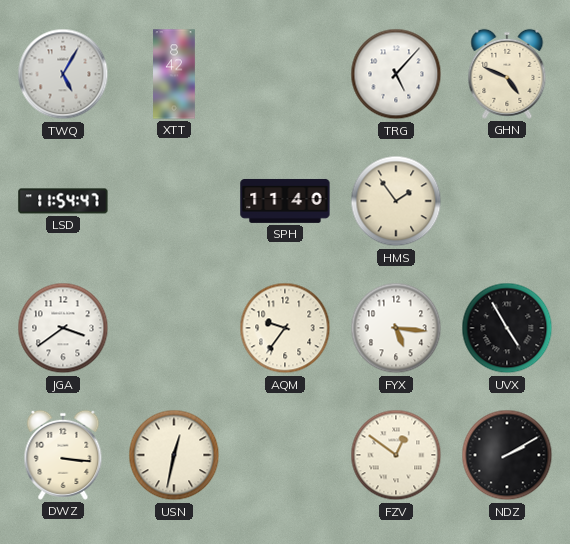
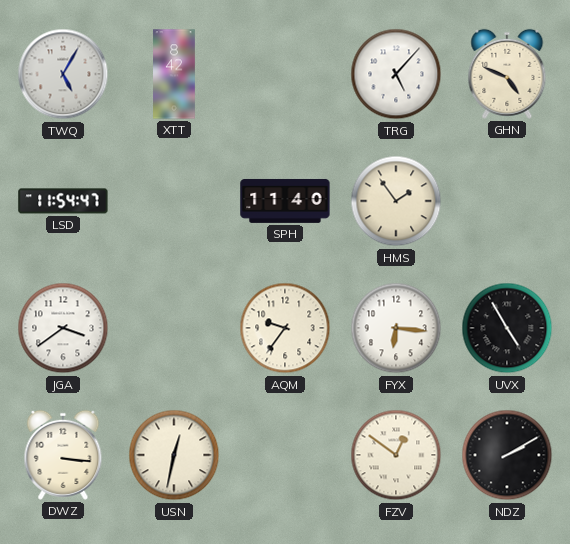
FYX: 5:16 -> 6:16 (396, 328)
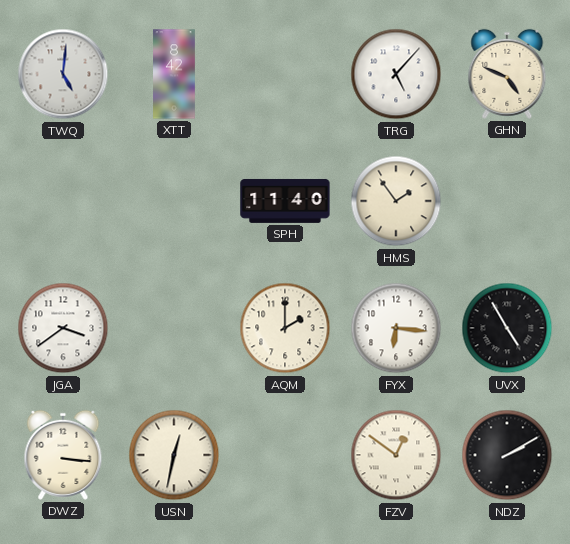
TWQ: 5:05 -> 5:01 (63, 74)
LSD: 11:54 -> none (63, 201)
AQM: 9:36 -> 2:00 (285, 328)
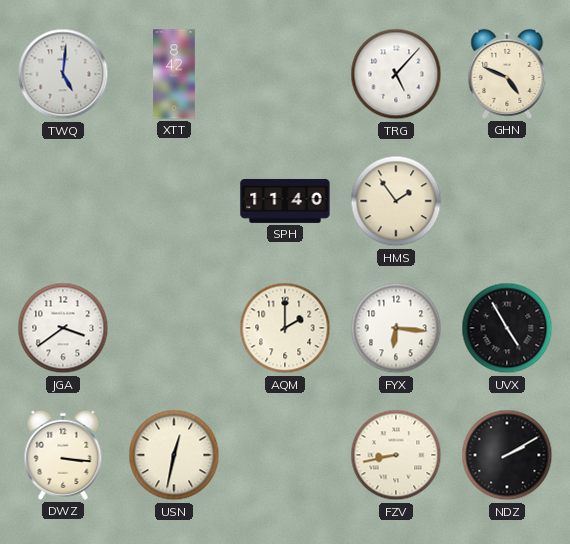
FZV: 12:51 -> 8:43 (396, 455)
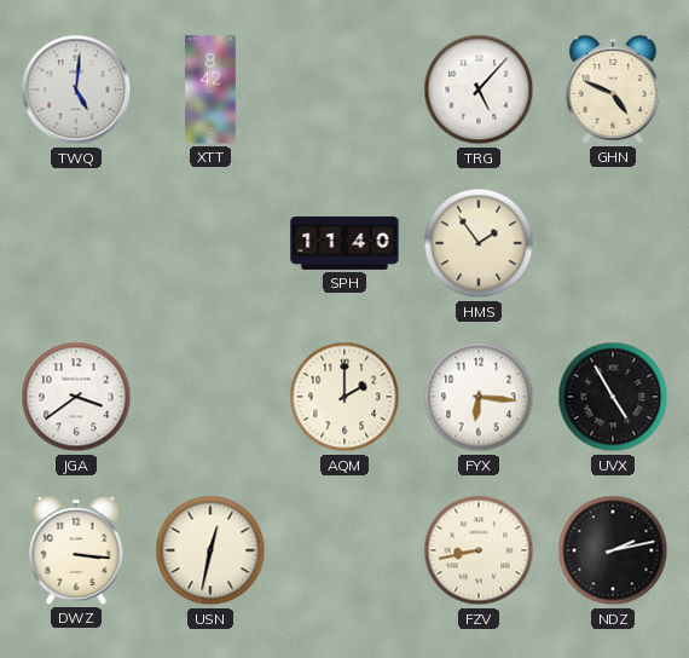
NDZ: 2:10 -> 2:13 (613, 550)
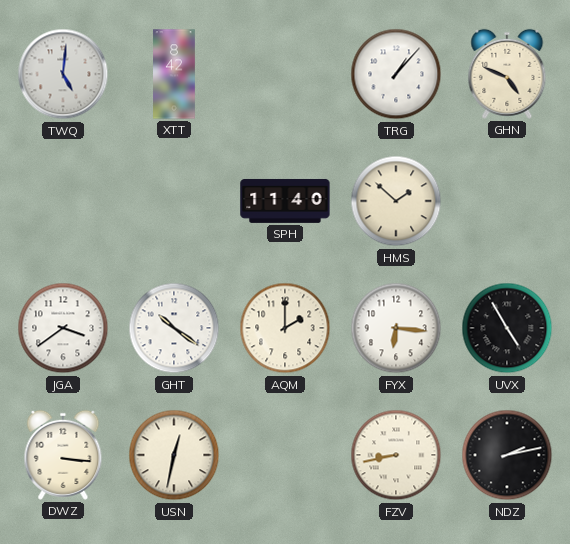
TRG: 5:07 -> 1:07 (396, 74)
HMS: 1:54 -> 1:52 (396, 201)
GHT: none -> 10:21 (174, 328)
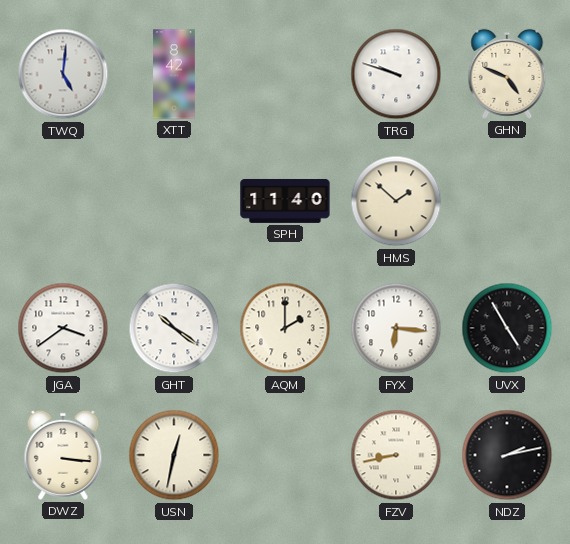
TRG: 1:07 -> 9:48 (396, 74)
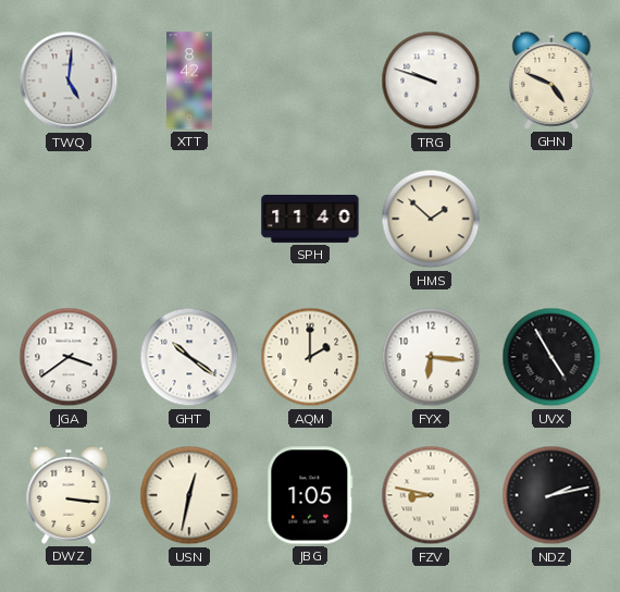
JBG: none -> 1:05 (310, 495)
FZV: 8:43 -> 8:47 (431, 495)
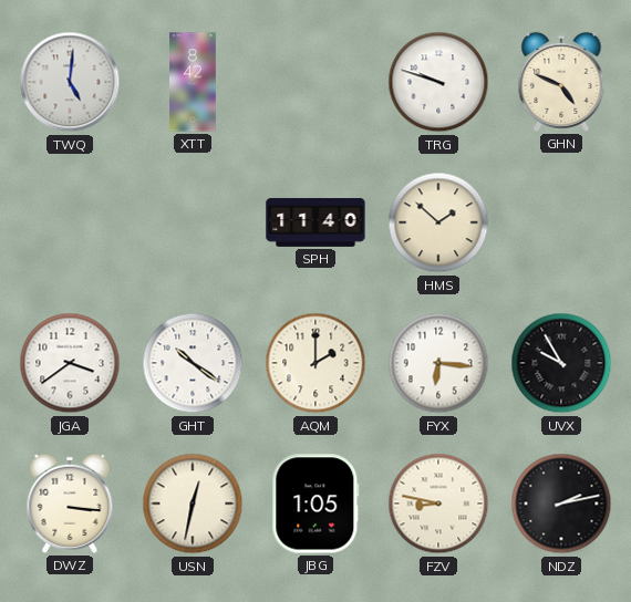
UVX: 4:55 -> 9:55 (561, 363)
